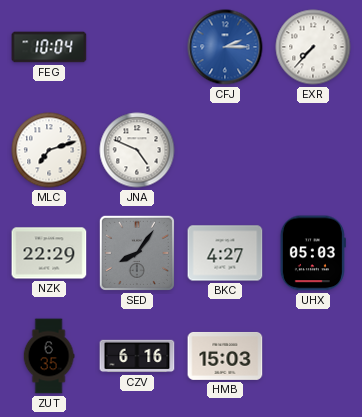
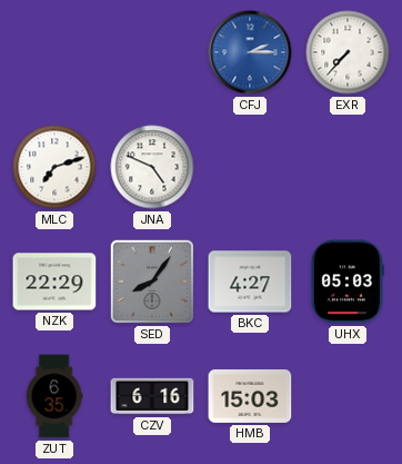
FEG: 10:04 -> none (49, 47)
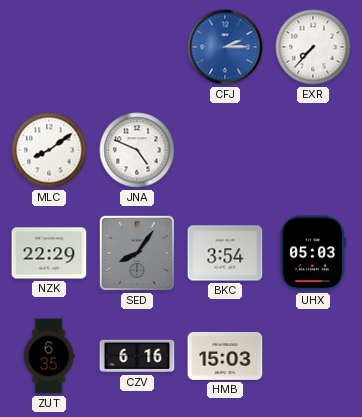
MLC: 7:12 -> 8:09 (49, 150)
BKC: 4:27 -> 3:54 (225, 253)
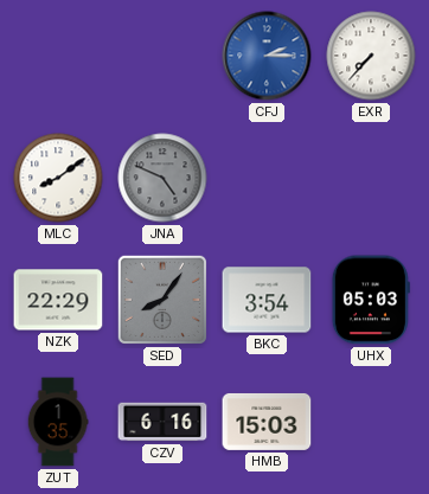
JNA dial: white -> grey (162, 178)
ZUT: 6:35 -> 1:35 (58, 422)
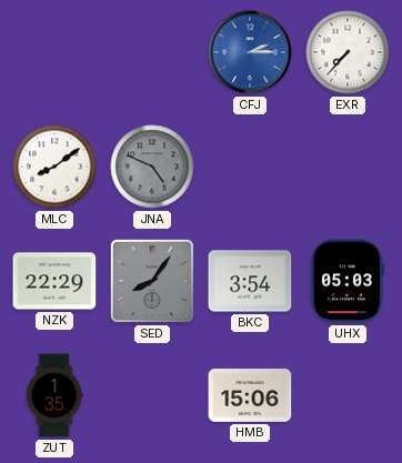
CZV: 6:16 -> none (162, 422)
HMB: 15:03 -> 15:06 (250, 395)
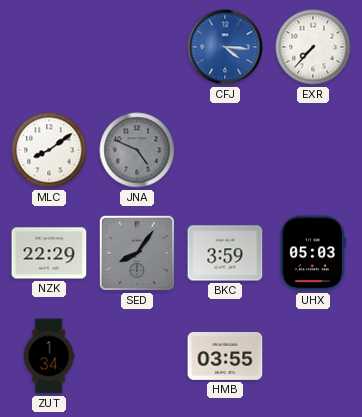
CFJ: 2:15 -> 4:16 (225, 47)
BKC: 3:54 -> 3:59 (225, 253)
ZUT: 1:35 -> 1:34 (49, 356)
HMB: 15:06 -> 03:55 (225, 356)
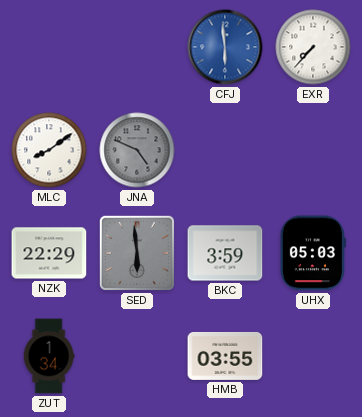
CFJ: 4:16 -> 5:59 (225, 47)
SED: 8:06 -> 5:59 (137, 253)
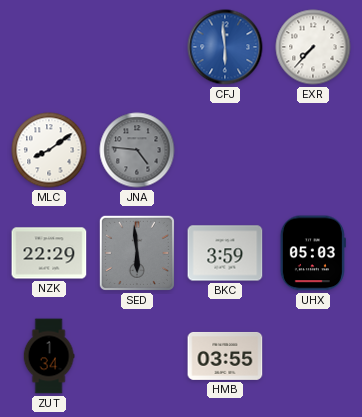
JNA: 4:49 -> 4:46 (137, 150)
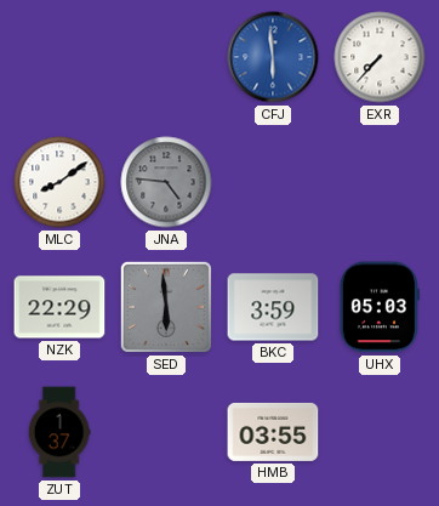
ZUT: 1:34 -> 1:37 (59, 432)
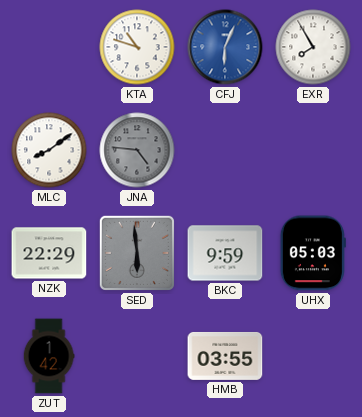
KTA: none -> 10:48 (137, 47)
CFJ: 5:59 -> 6:04 (225, 47)
EXR: 7:37 -> 7:55 (313, 47)
BKC: 3:59 -> 9:59 (225, 253)
ZUT: 1:37 -> 1:42 (49, 356)
